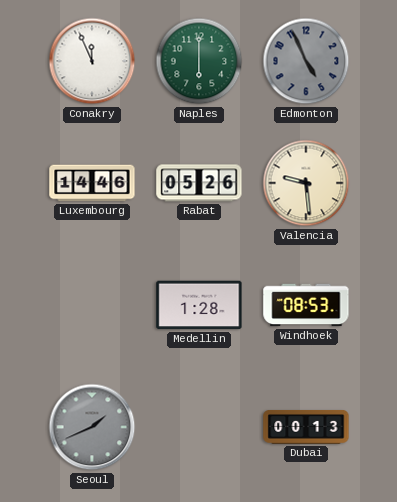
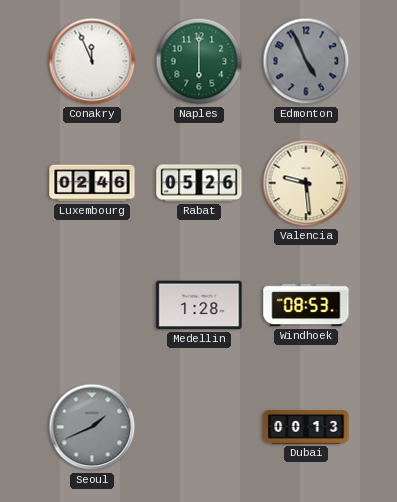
Luxembourg: 14:46 -> 02:46 (92, 183)
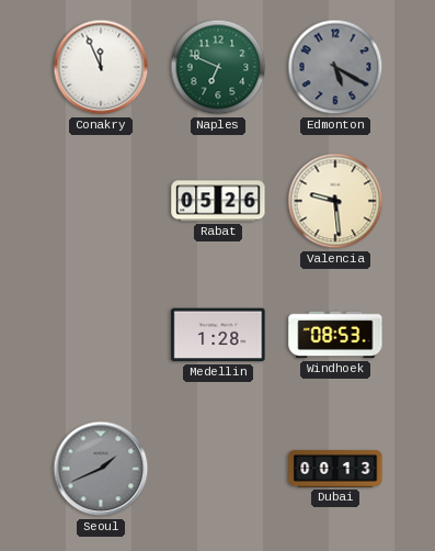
Naples: 6:00 -> 6:49 (218, 67)
Edmonton: 4:56 -> 5:20 (335, 67)
Luxembourg: 02:46 -> none (92, 183)
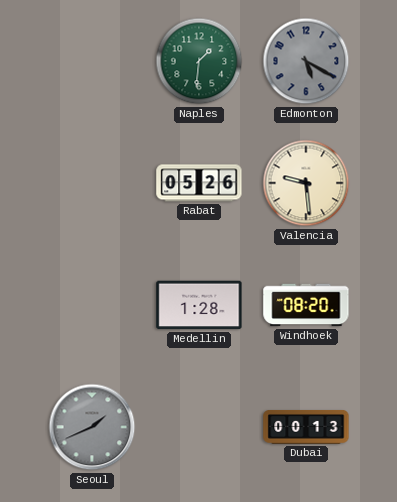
Conakry: 11:56 -> none (101, 67)
Naples: 6:49 -> 1:31 (199, 61)
Windhoek: 08:53 -> 08:20 (306, 305)
